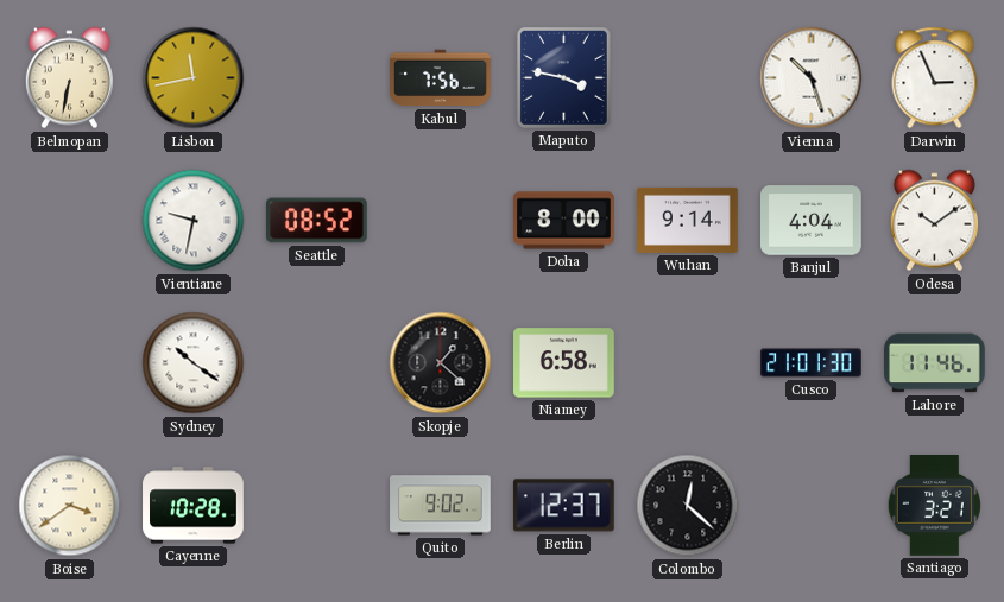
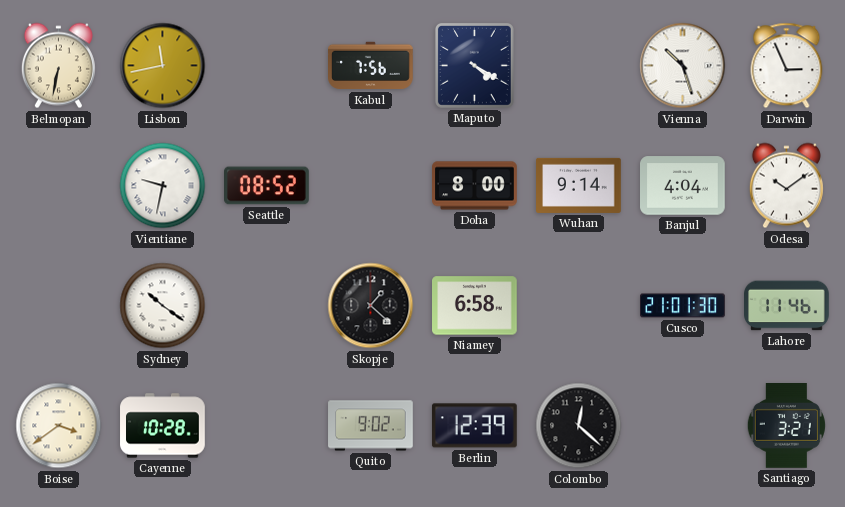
Maputo: 3:47 -> 4:20 (474, 65)
Berlin: 12:37 -> 12:39 (474, 426)
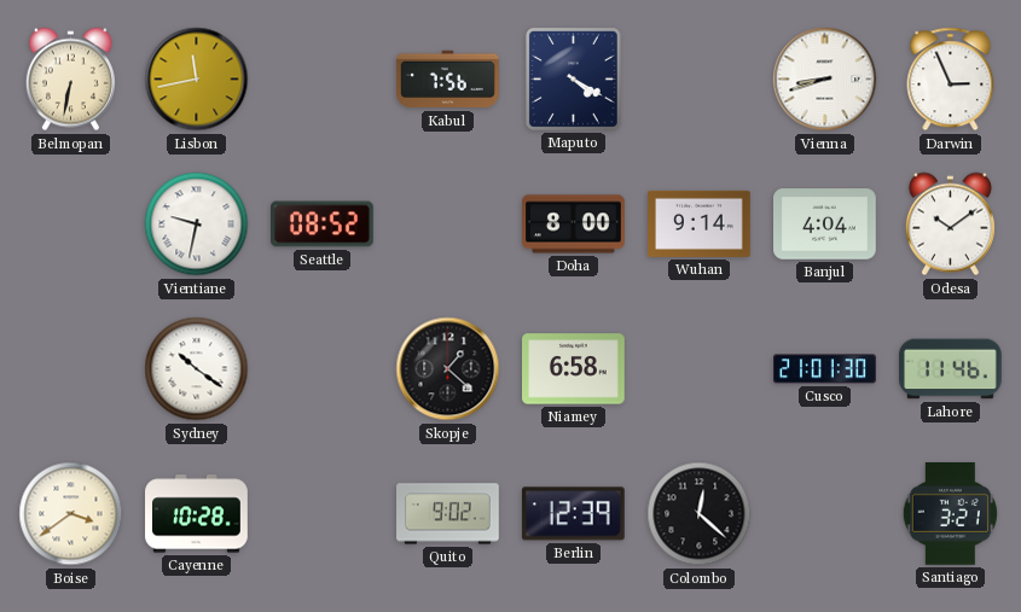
Vienna: 10:27 -> 8:42 (825, 80)
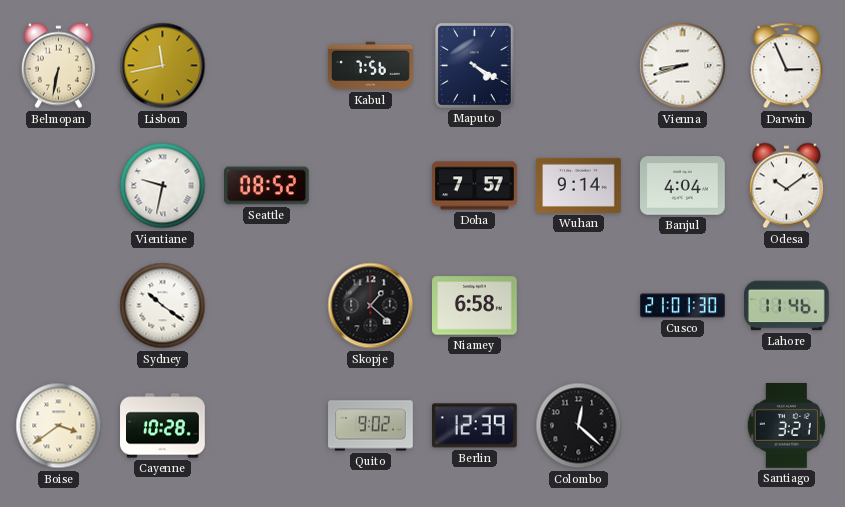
Doha: 8:00 -> 7:57 (475, 186)
